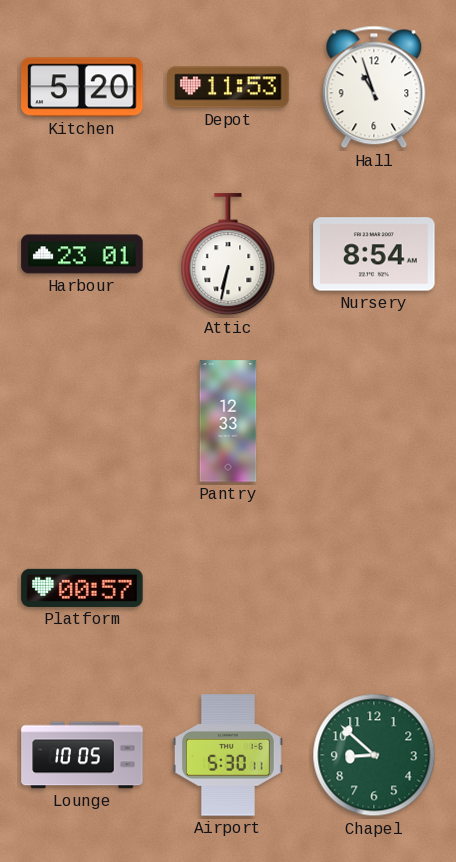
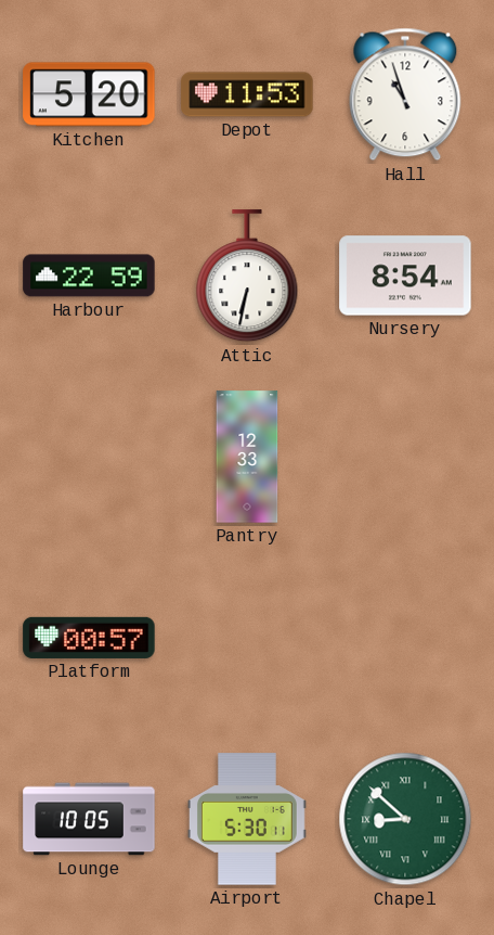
Harbour: 23:01 -> 22:59 (89, 276)
Chapel numerals: Arabic -> Roman (405, 819)
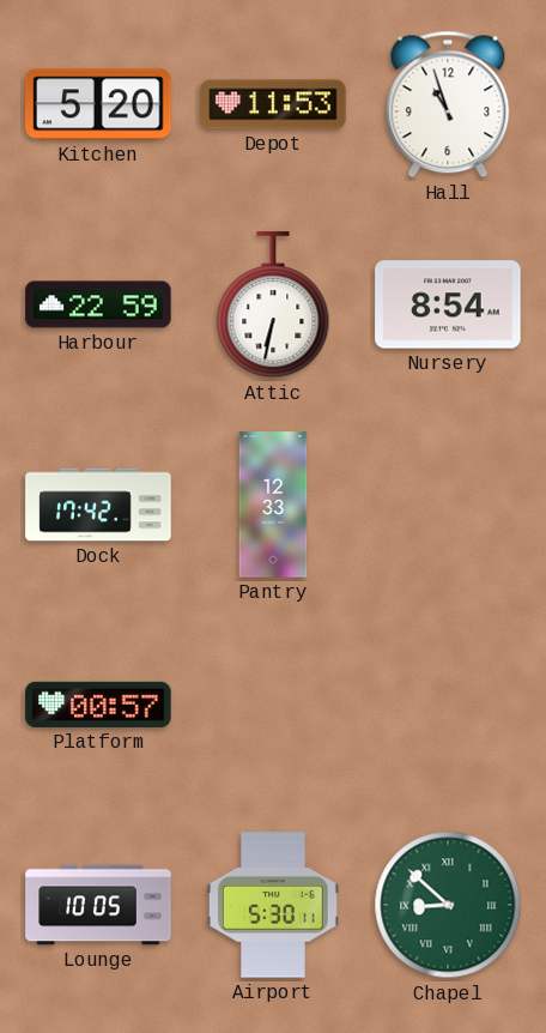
Dock: none -> 17:42 (98, 505)
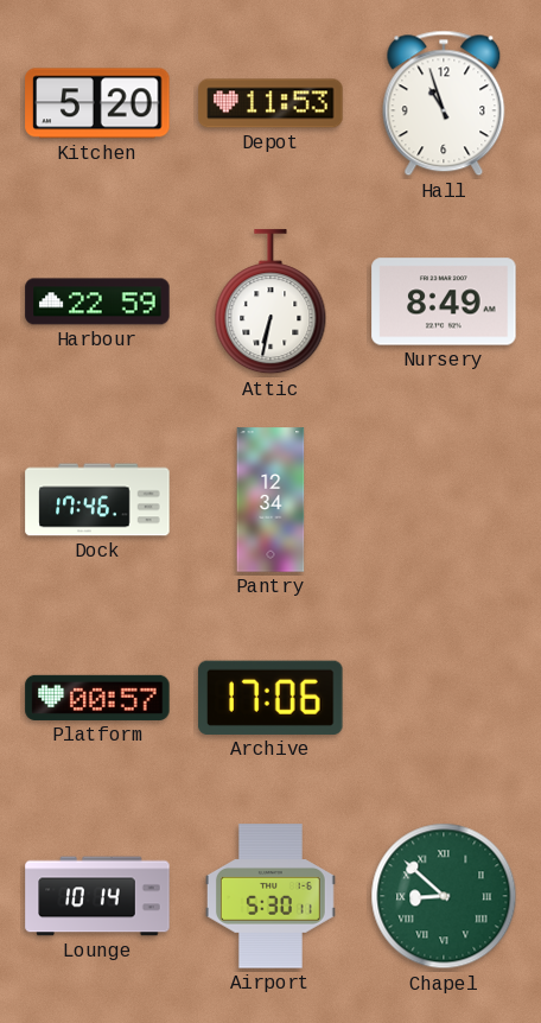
Nursery: 8:54 -> 8:49 (444, 301)
Dock: 17:42 -> 17:46 (97, 500)
Pantry: 12:33 -> 12:34 (270, 500)
Archive: none -> 17:06 (270, 698)
Lounge: 10:05 -> 10:14 (97, 896)
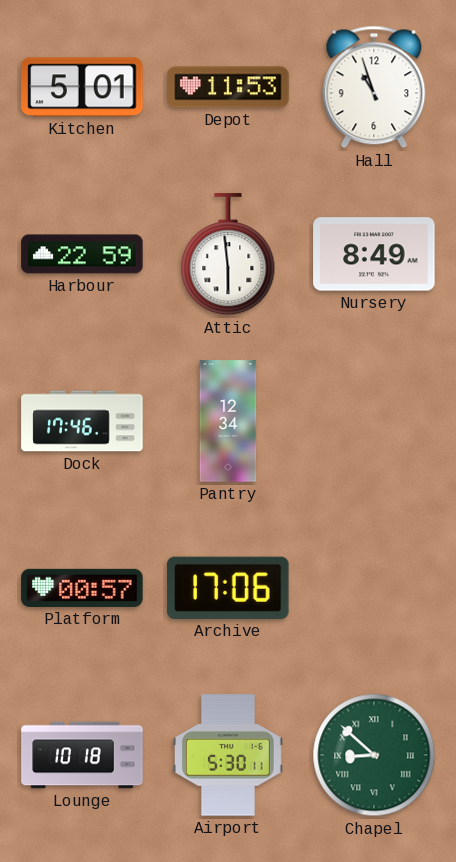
Kitchen: 5:20 -> 5:01 (82, 87)
Attic: 6:32 -> 5:59 (228, 255)
Lounge: 10:14 -> 10:18 (82, 755)
